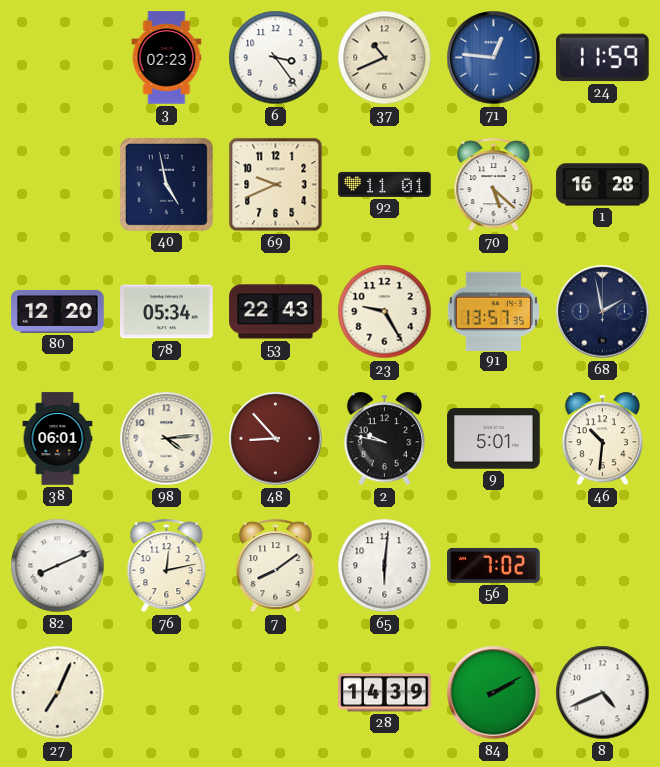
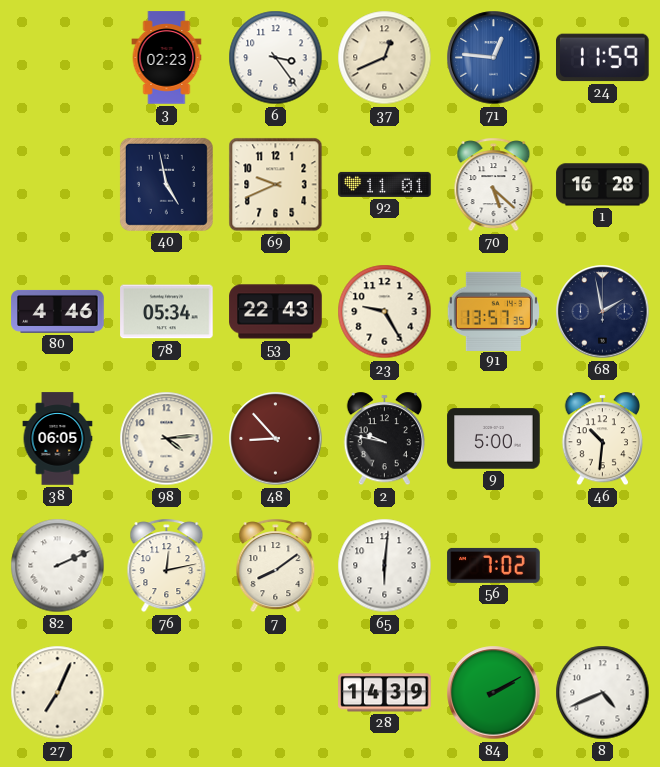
37: 10:41 -> 12:41 (385, 58)
80: 12:20 -> 4:46 (58, 311)
38: 06:01 -> 06:05 (58, 439)
9: 5:01 -> 5:00 (494, 439)
82: 8:11 -> 2:11 (58, 566)
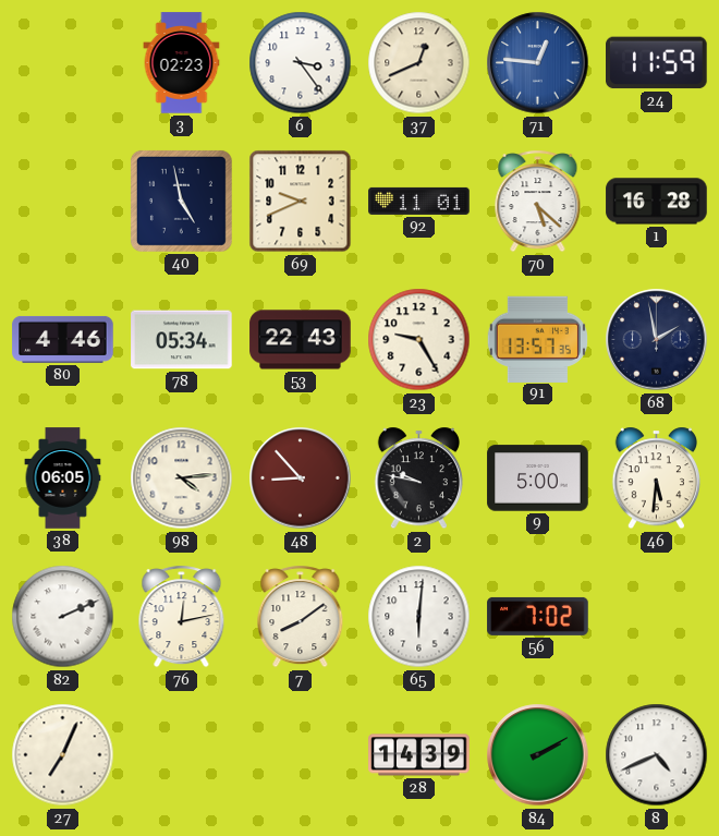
46: 10:31 -> 5:31 (656, 478)
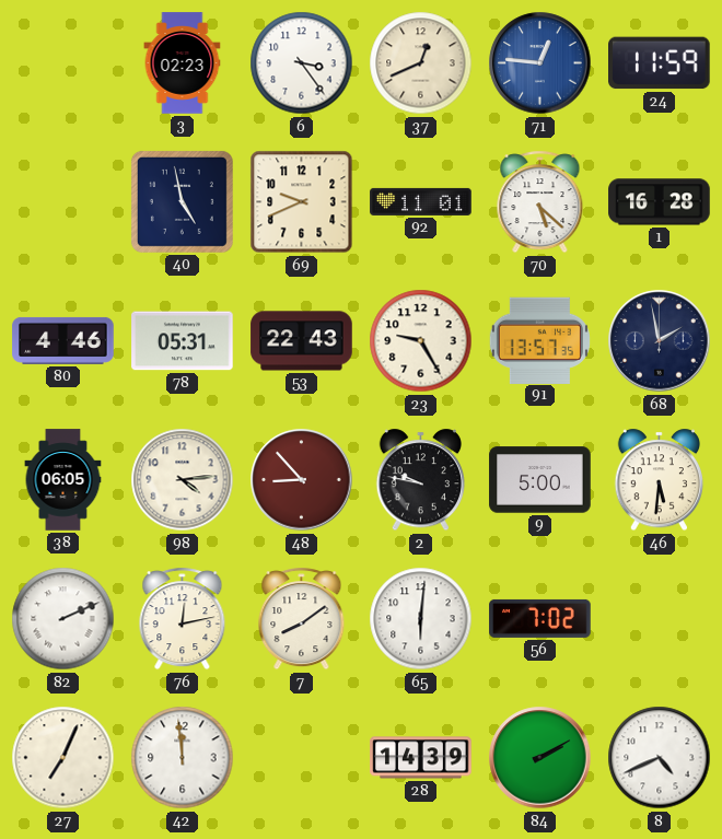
78: 05:34 -> 05:31 (183, 341)
42: none -> 11:59 (183, 758)
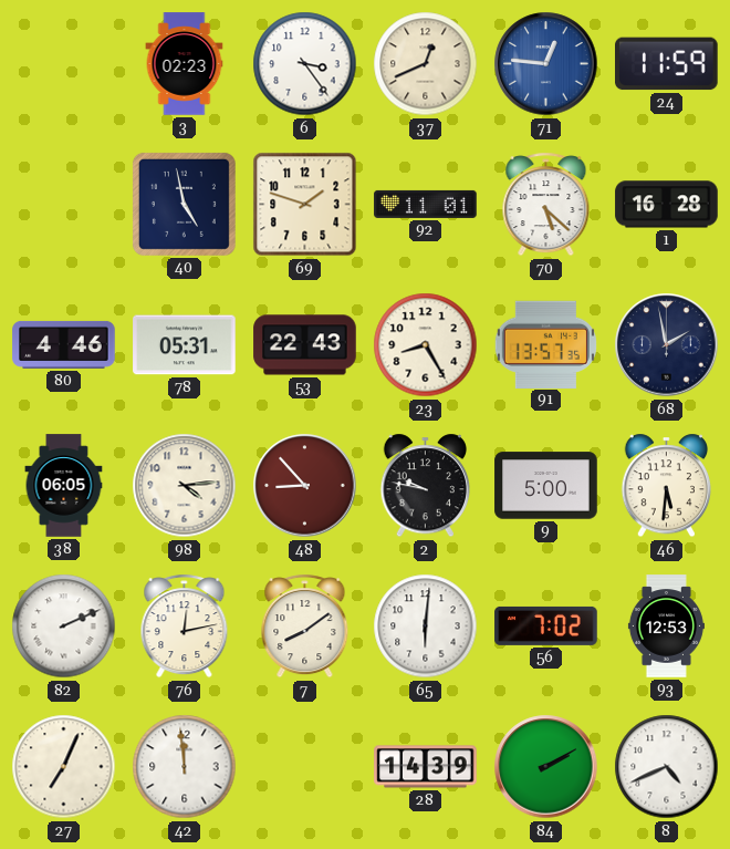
69: 9:41 -> 1:48 (305, 205)
23: 9:25 -> 8:25 (426, 345)
93: none -> 12:53 (666, 627)
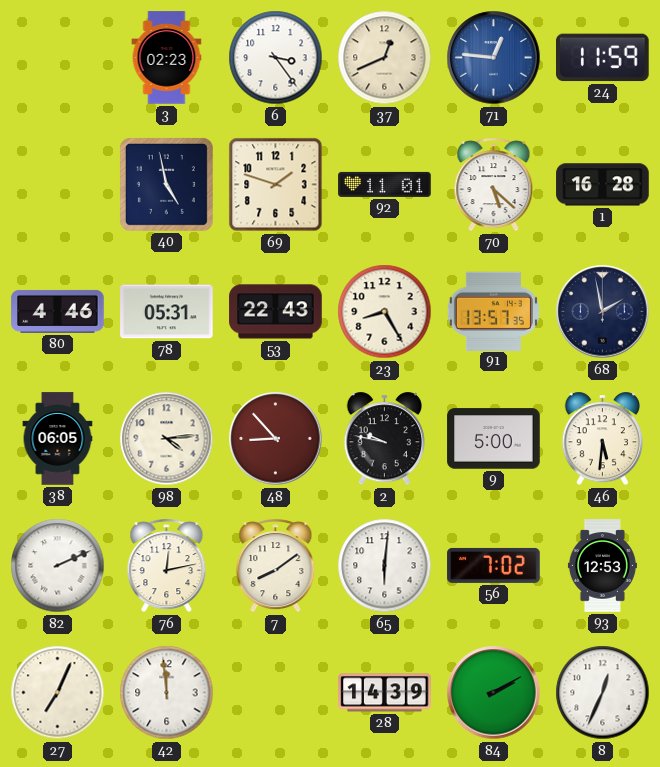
8: 4:41 -> 12:34 (603, 693)
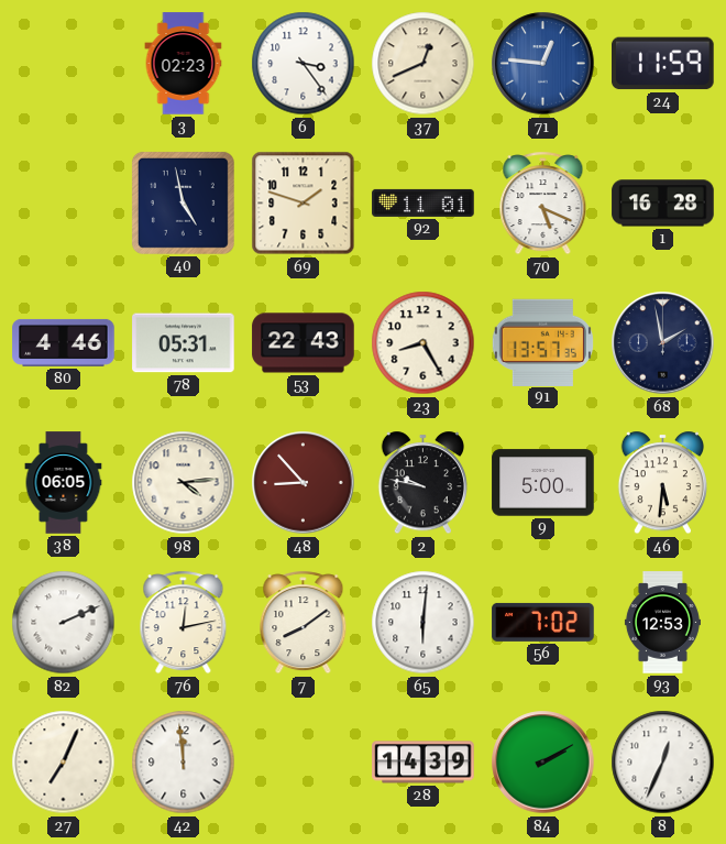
70: 5:22 -> 5:19 (543, 204)
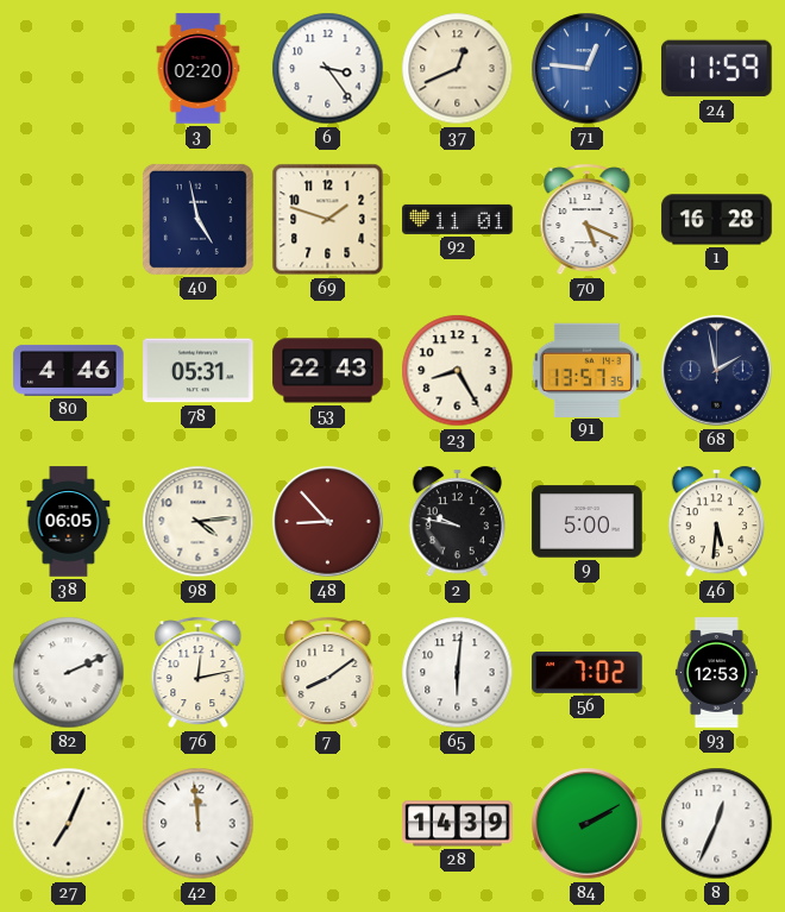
3: 02:23 -> 02:20 (199, 69)
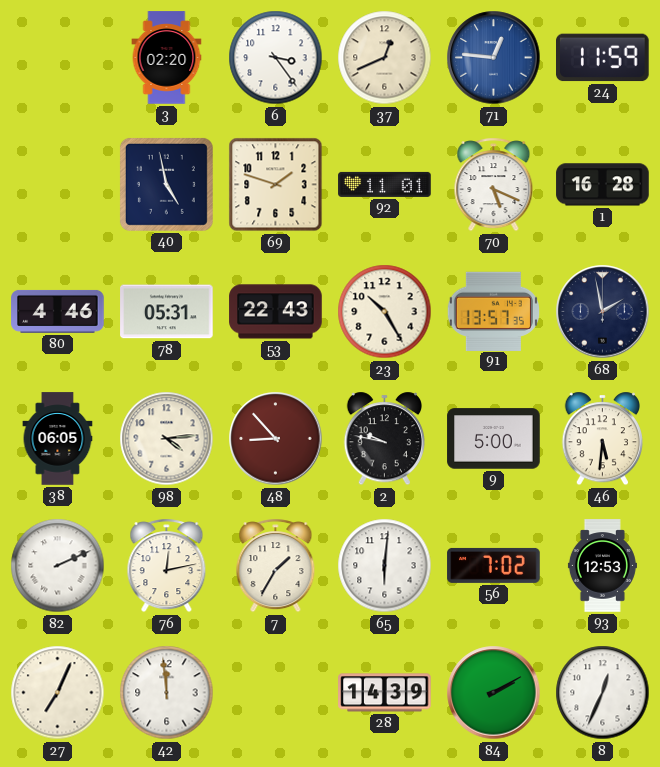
23: 8:25 -> 10:25 (385, 312)
7: 8:09 -> 1:35 (276, 566)
